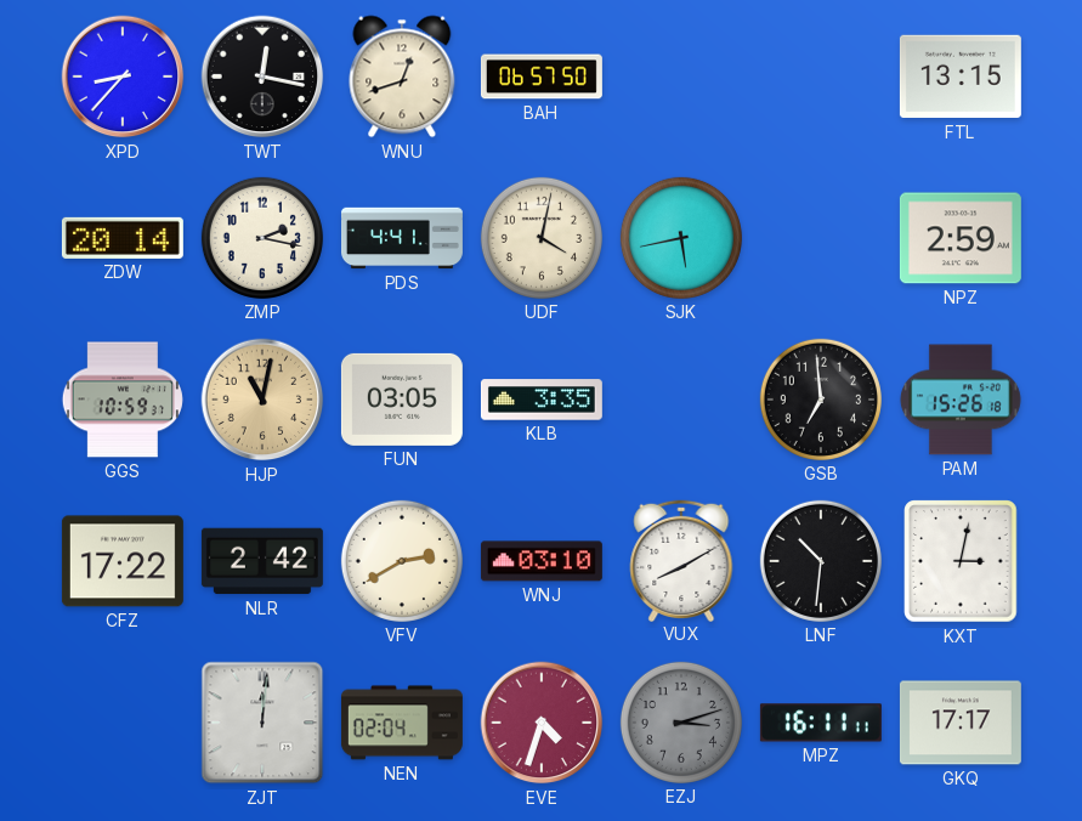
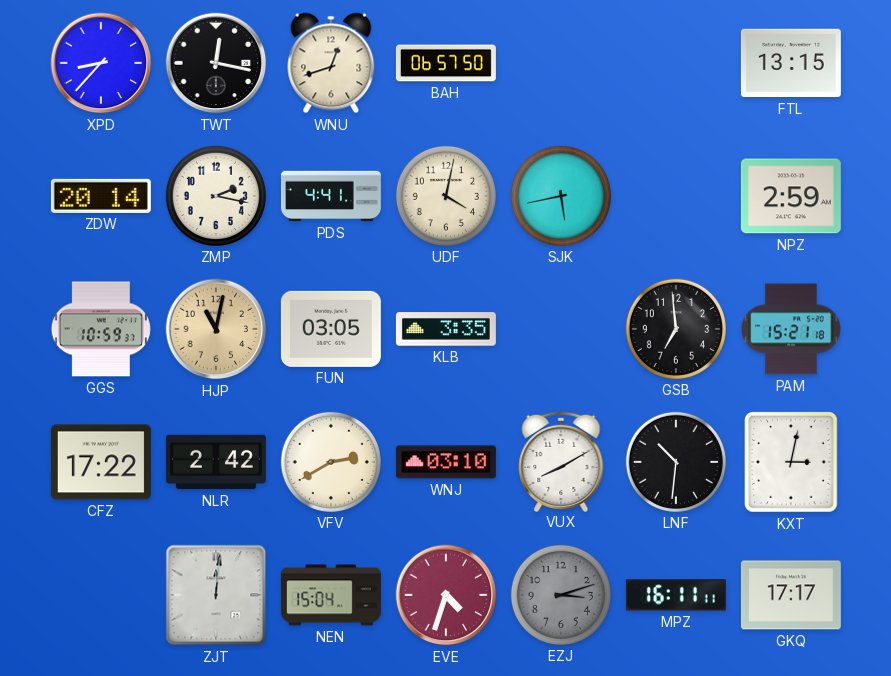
PAM: 15:26 -> 15:21 (791, 329)
NEN: 02:04 -> 15:04 (331, 595)
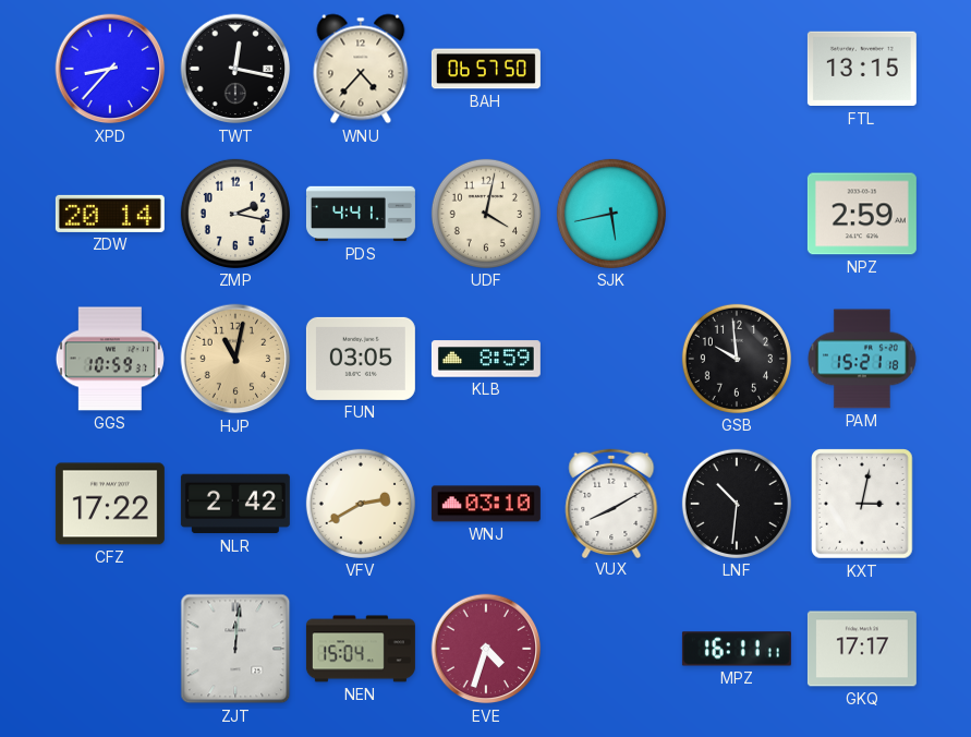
WNU: 12:42 -> 4:37 (361, 69)
KLB: 3:35 -> 8:59 (486, 359)
GSB: 6:59 -> 9:59 (737, 359)
EZJ: 3:12 -> none (561, 595)
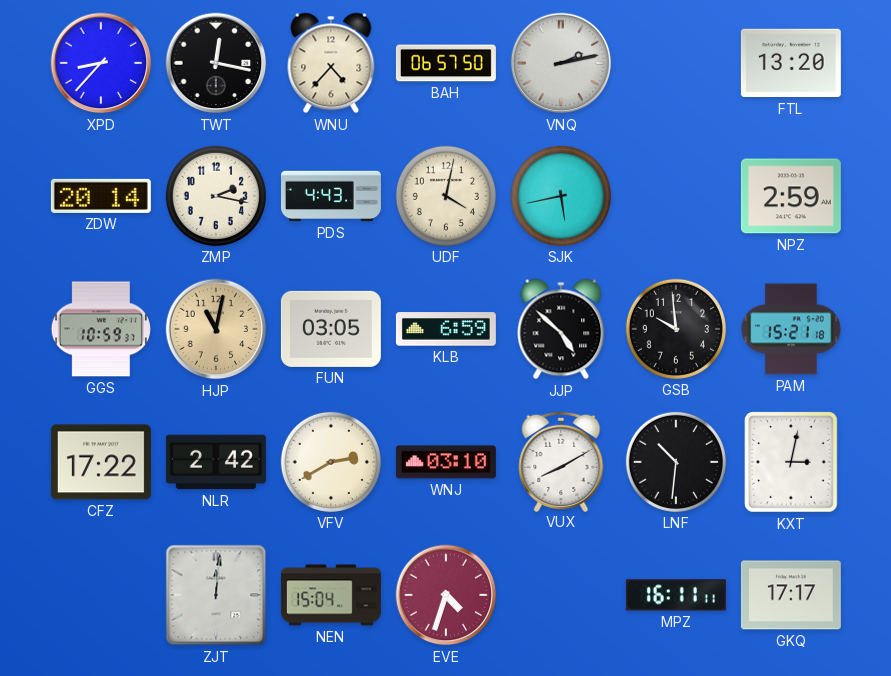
VNQ: none -> 2:13 (561, 63)
FTL: 13:15 -> 13:20 (791, 63)
PDS: 4:41 -> 4:43 (331, 196)
KLB: 8:59 -> 6:59 (446, 329)
JJP: none -> 4:52 (561, 329)
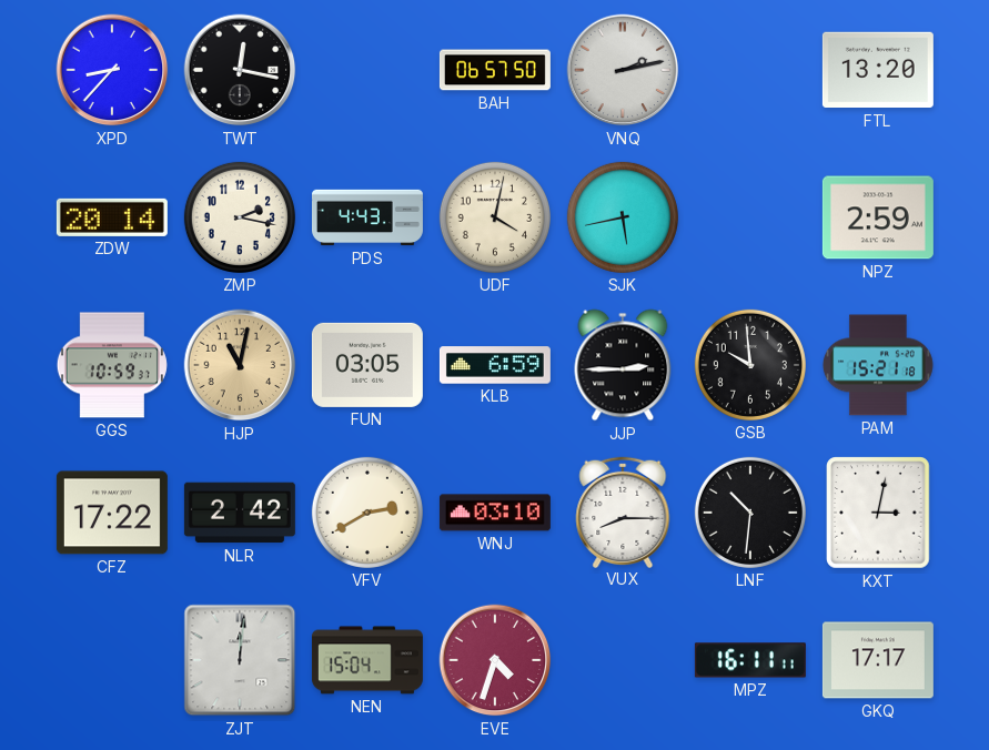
WNU: 4:37 -> none (331, 63)
JJP: 4:52 -> 2:45 (623, 365)
VUX: 8:10 -> 8:15 (623, 511)
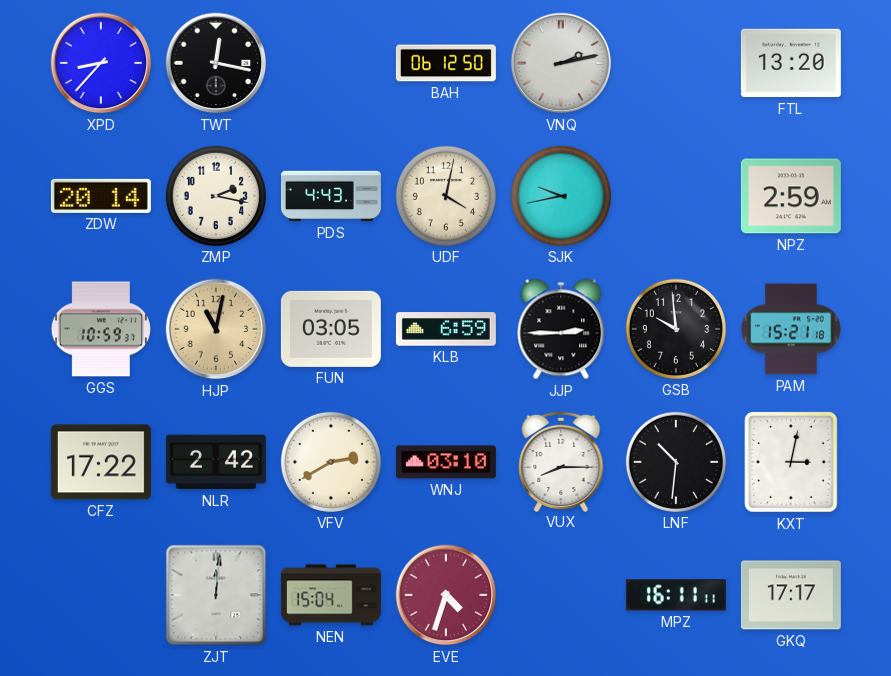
BAH: 06:57 -> 06:12 (446, 63)
SJK: 5:43 -> 9:43 (561, 196)
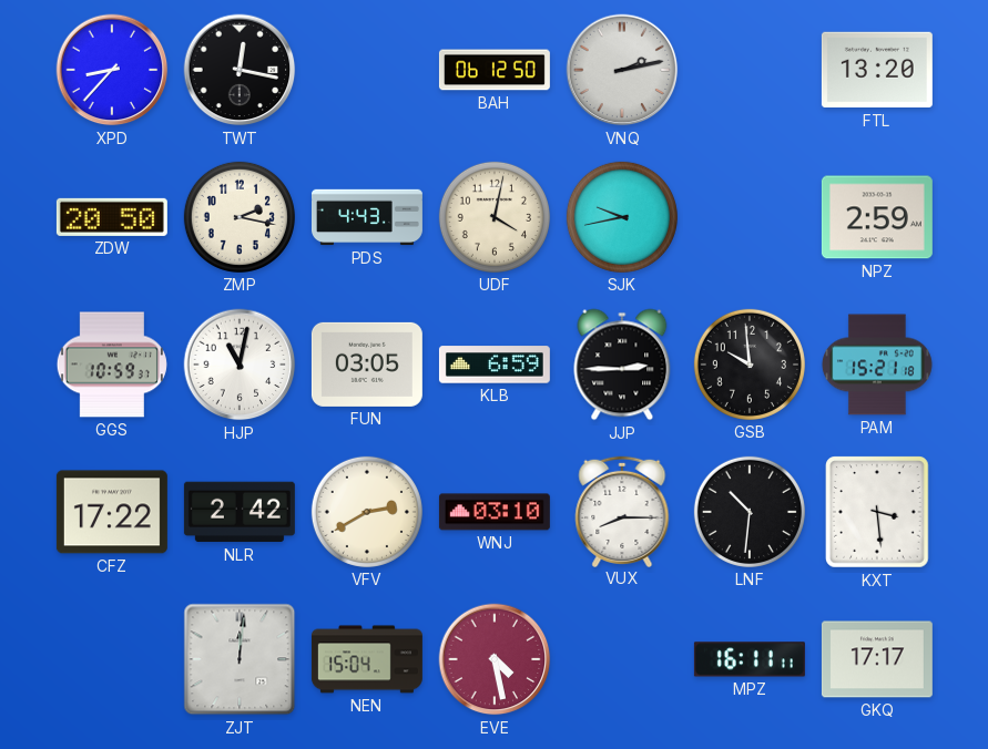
ZDW: 20:14 -> 20:50 (112, 217)
HJP dial: champagne -> white (240, 365)
KXT: 3:02 -> 3:29 (877, 512)
EVE: 4:33 -> 4:28 (495, 659)
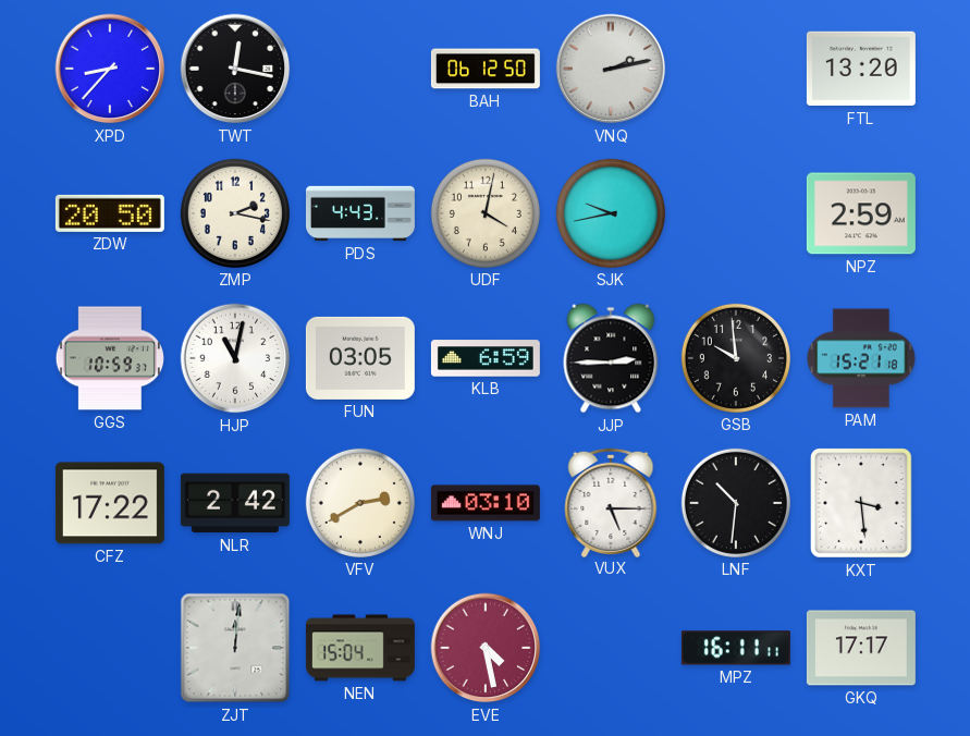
VUX: 8:15 -> 5:15 (611, 502)
